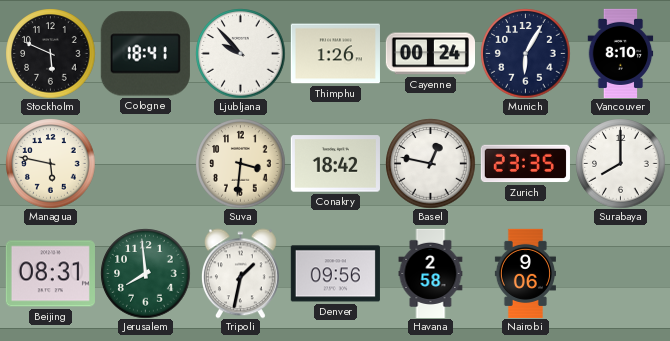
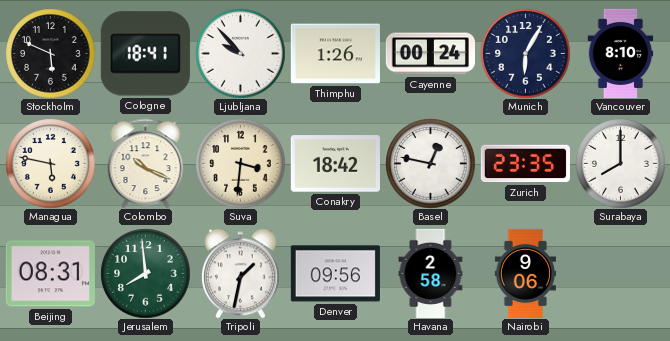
Colombo: none -> 10:19 (146, 163)
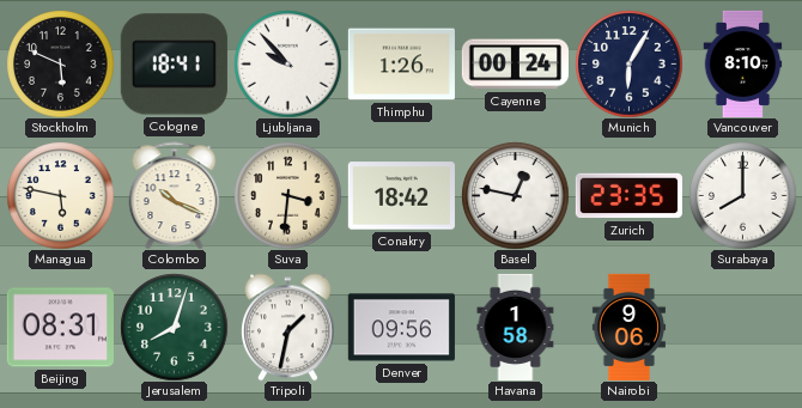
Jerusalem: 7:59 -> 8:03 (174, 327)
Havana: 2:58 -> 1:58 (516, 327)
